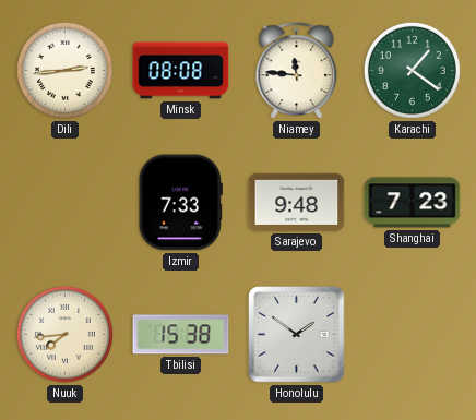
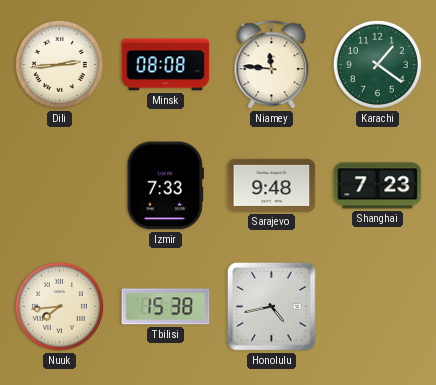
Honolulu: 1:51 -> 4:43 (272, 307)
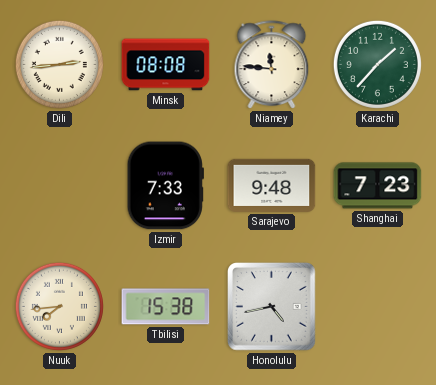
Karachi: 1:21 -> 1:37 (377, 64)
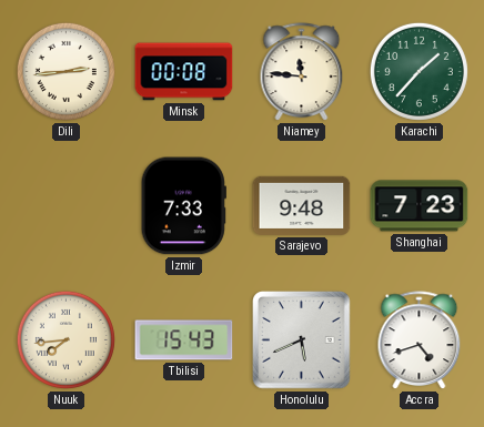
Minsk: 08:08 -> 00:08 (184, 72)
Tbilisi: 15:38 -> 15:43 (184, 340)
Honolulu: 4:43 -> 5:41 (302, 340)
Accra: none -> 4:42 (420, 340)
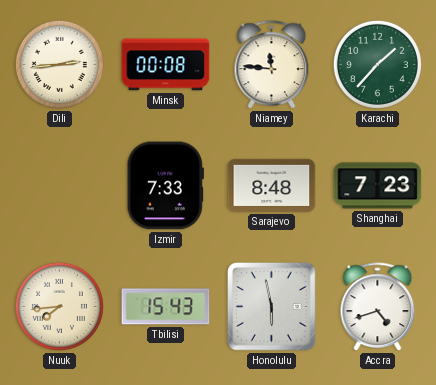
Sarajevo: 9:48 -> 8:48 (272, 185)
Honolulu: 5:41 -> 5:58 (272, 307)
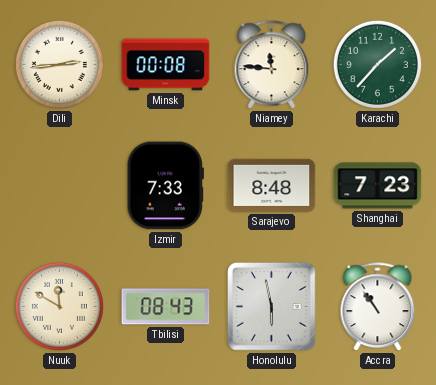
Nuuk: 7:44 -> 11:50 (59, 306)
Tbilisi: 15:43 -> 08:43 (166, 307)
Accra: 4:42 -> 10:54 (378, 307)
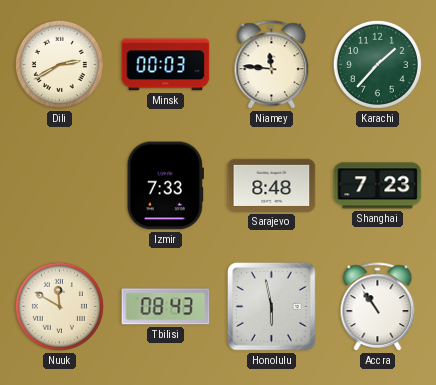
Dili: 2:44 -> 2:40 (59, 64)
Minsk: 00:08 -> 00:03 (166, 65)
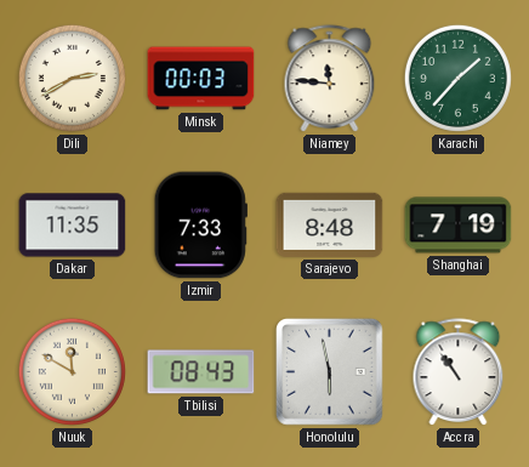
Dakar: none -> 11:35 (73, 226)
Shanghai: 7:23 -> 7:19 (459, 226)
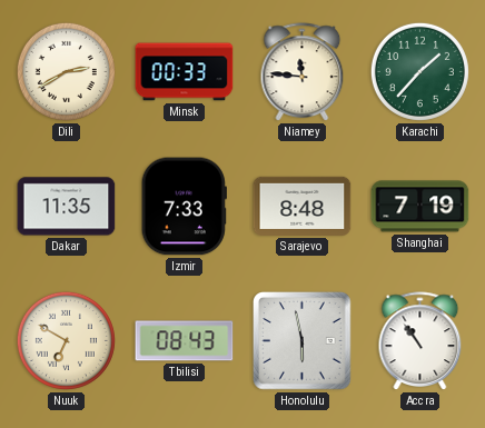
Minsk: 00:03 -> 00:33 (185, 72)
Nuuk: 11:50 -> 6:50 (66, 340)
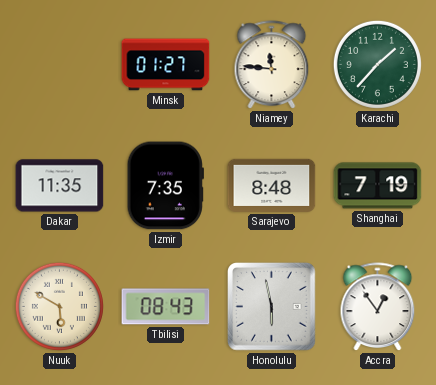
Dili: 2:40 -> none (66, 71)
Minsk: 00:33 -> 01:27 (166, 65)
Izmir: 7:33 -> 7:35 (165, 186)
Nuuk: 6:50 -> 5:50 (59, 306)
Accra: 10:54 -> 12:54 (378, 307)
